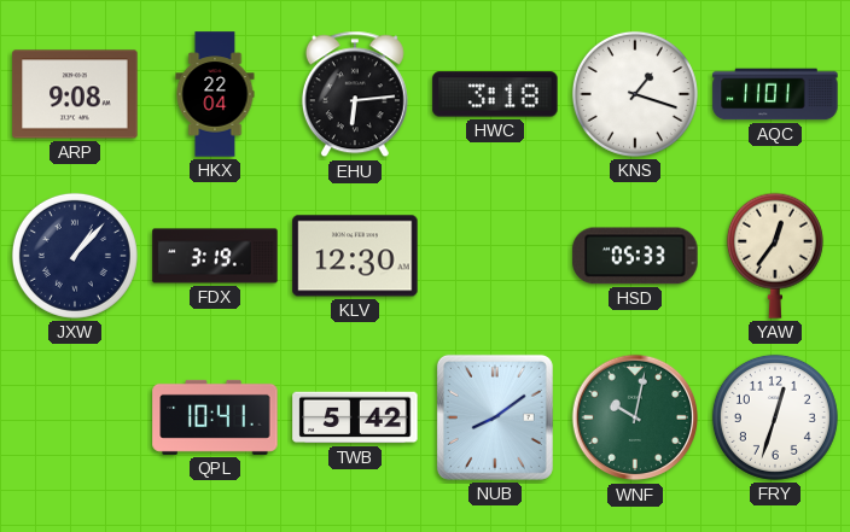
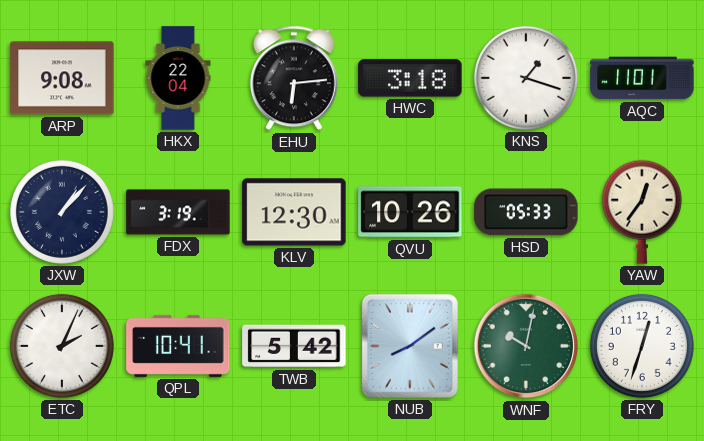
QVU: none -> 10:26 (410, 212)
ETC: none -> 2:04 (62, 346)
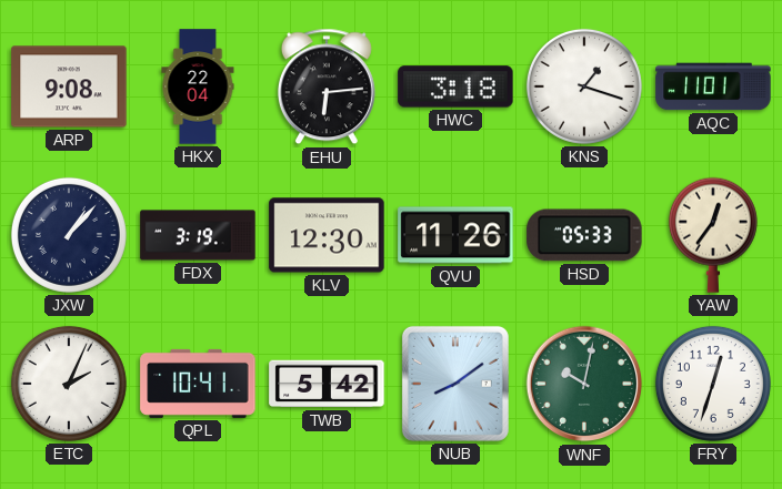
QVU: 10:26 -> 11:26 (455, 235)
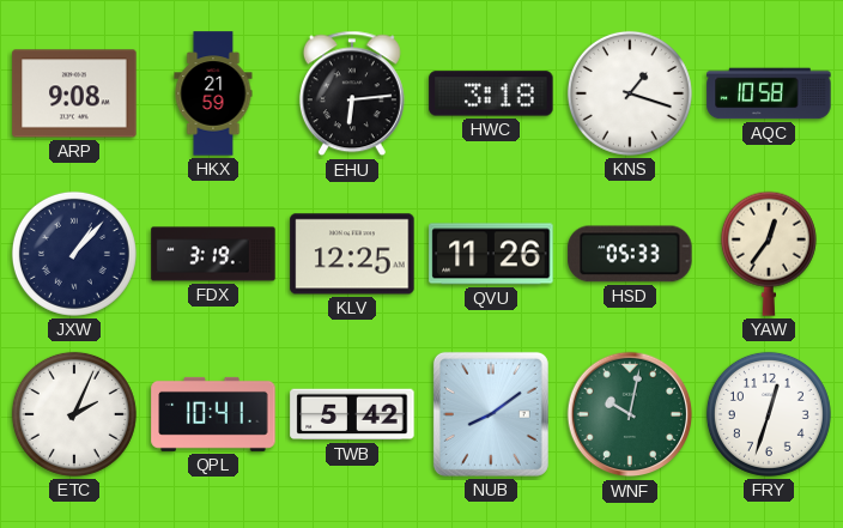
HKX: 22:04 -> 21:59 (213, 93)
AQC: 11:01 -> 10:58 (769, 93)
KLV: 12:30 -> 12:25 (352, 254)
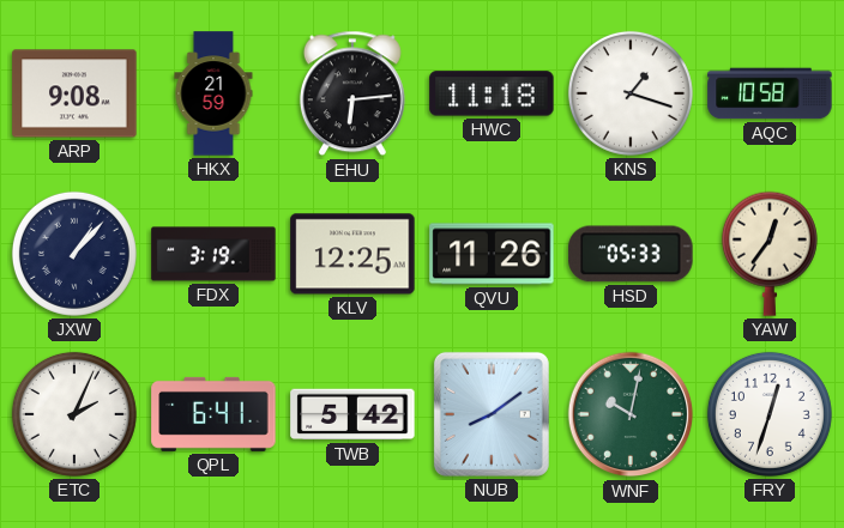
HWC: 3:18 -> 11:18 (492, 93)
QPL: 10:41 -> 6:41 (213, 414)
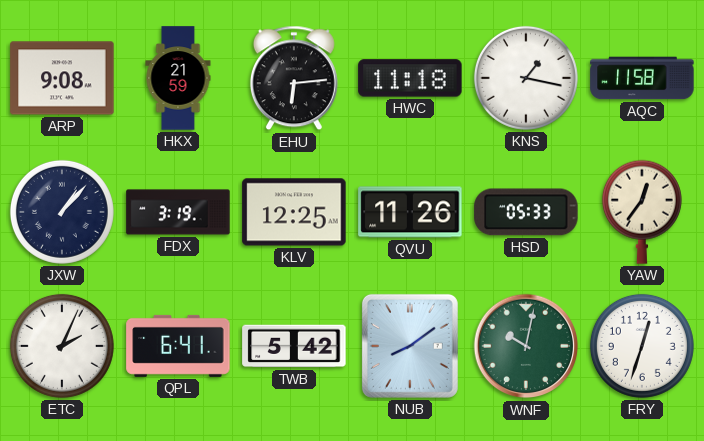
KNS: 1:18 -> 1:17 (526, 78)
AQC: 10:58 -> 11:58 (642, 78)
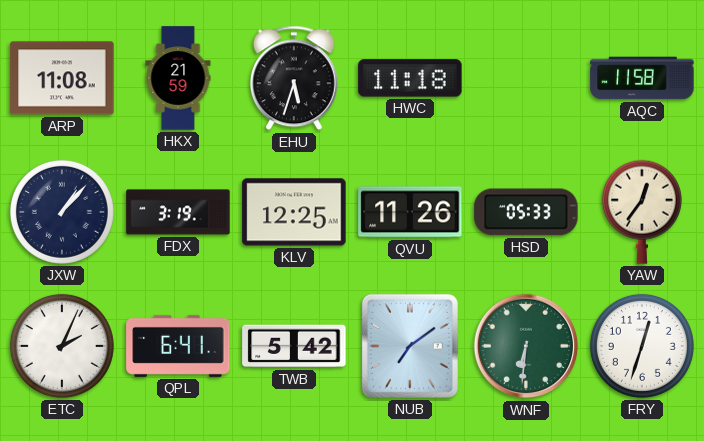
ARP: 9:08 -> 11:08 (62, 78)
EHU: 6:14 -> 5:33 (294, 78)
KNS: 1:17 -> none (526, 78)
NUB: 8:09 -> 7:09 (410, 346)
WNF: 10:02 -> 6:31 (526, 346)
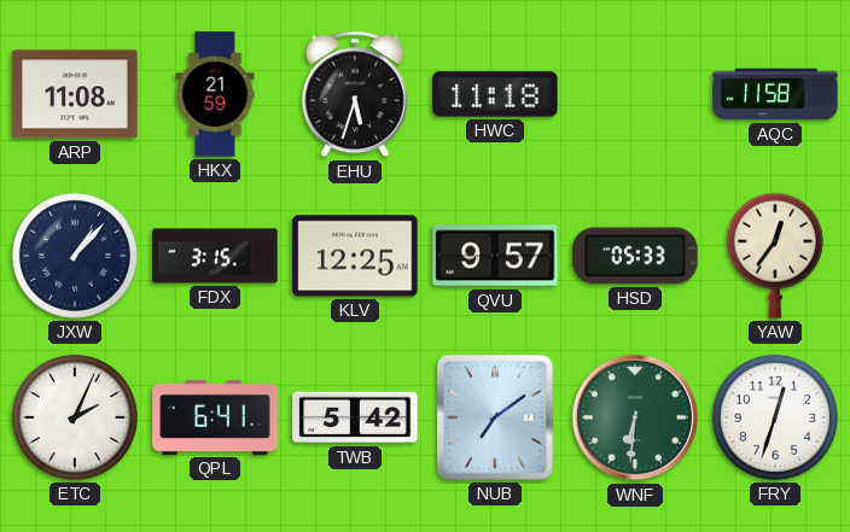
FDX: 3:19 -> 3:15 (215, 256)
QVU: 11:26 -> 9:57 (495, 256)
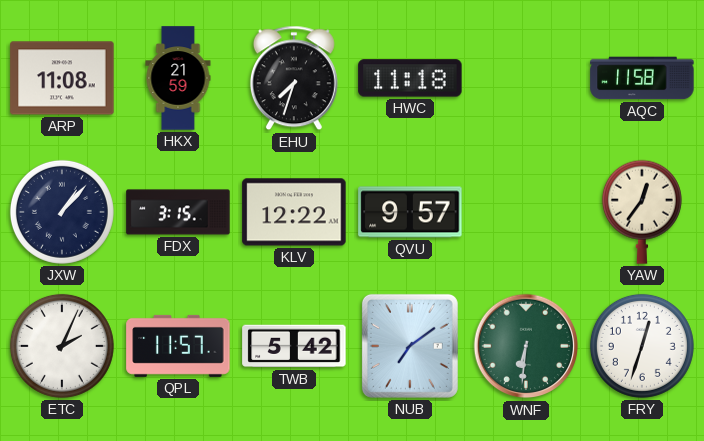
EHU: 5:33 -> 7:33 (294, 78)
KLV: 12:25 -> 12:22 (294, 212)
HSD: 05:33 -> none (635, 256)
QPL: 6:41 -> 11:57 (178, 346)
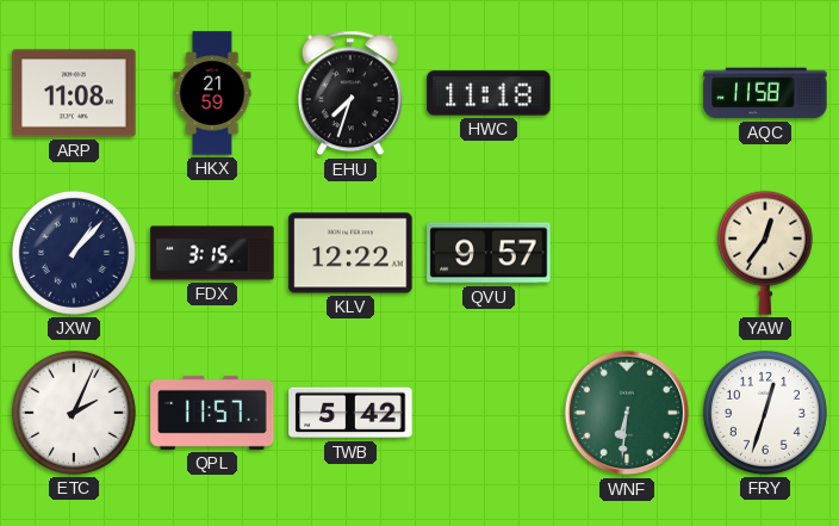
NUB: 7:09 -> none (410, 346)
